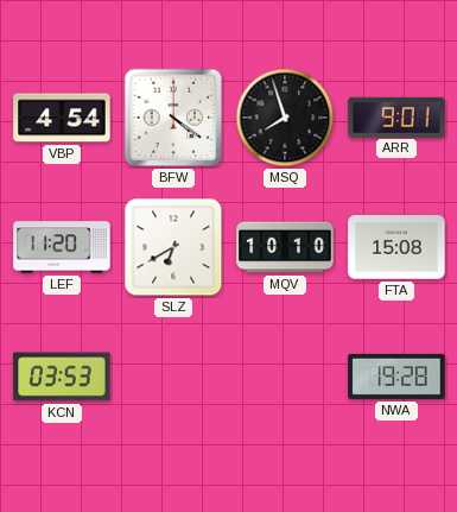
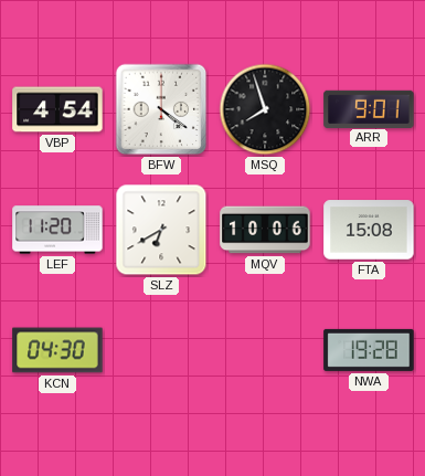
MQV: 10:10 -> 10:06 (265, 230)
KCN: 03:53 -> 04:30 (57, 350)
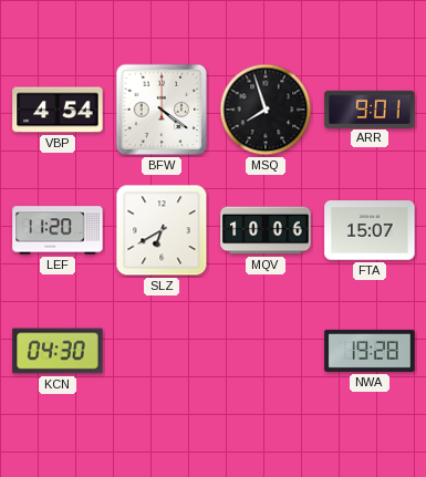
FTA: 15:08 -> 15:07 (370, 230)
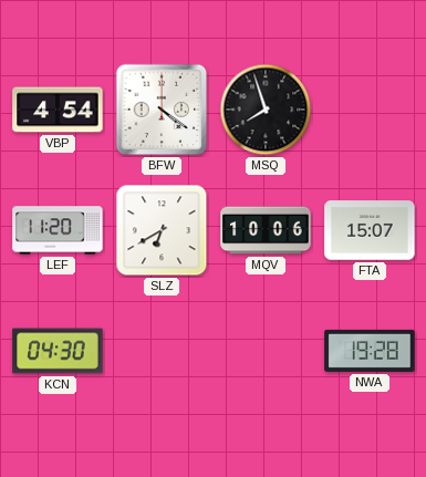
ARR: 9:01 -> none (370, 108)
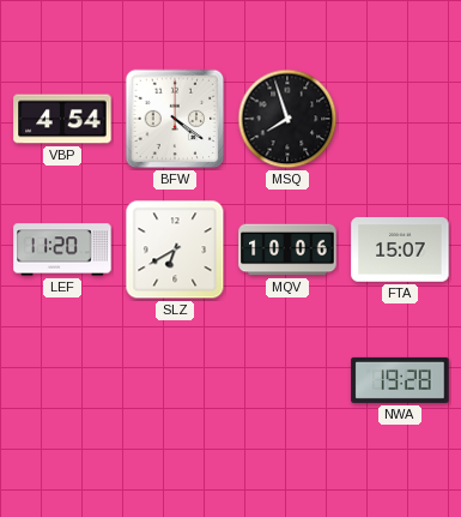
KCN: 04:30 -> none (58, 351)
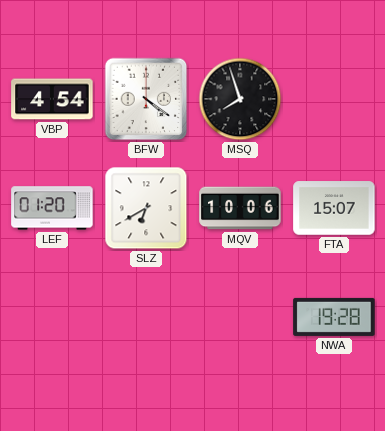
LEF: 11:20 -> 01:20 (52, 208)
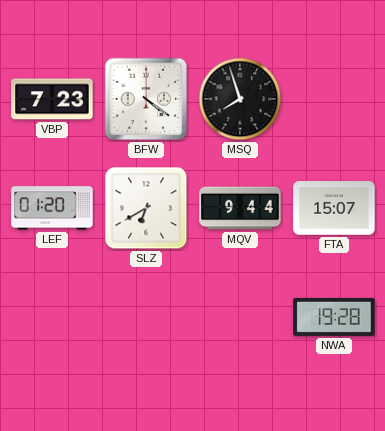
VBP: 4:54 -> 7:23 (52, 99)
MQV: 10:06 -> 9:44 (240, 208)
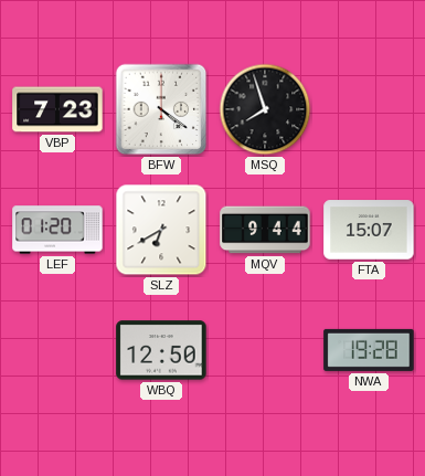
WBQ: none -> 12:50 (161, 350)
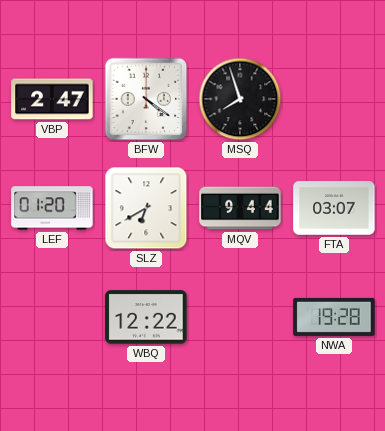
VBP: 7:23 -> 2:47 (52, 99)
FTA: 15:07 -> 03:07 (334, 208)
WBQ: 12:50 -> 12:22 (146, 317)
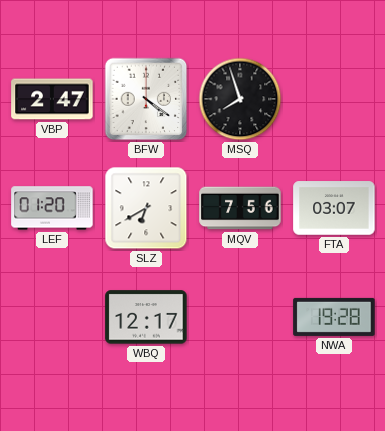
MQV: 9:44 -> 7:56 (240, 208)
WBQ: 12:22 -> 12:17 (146, 317)
